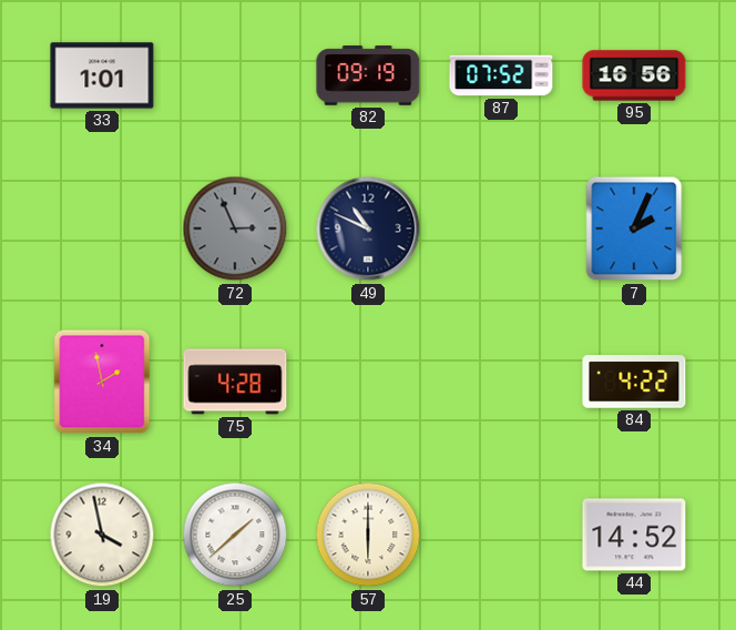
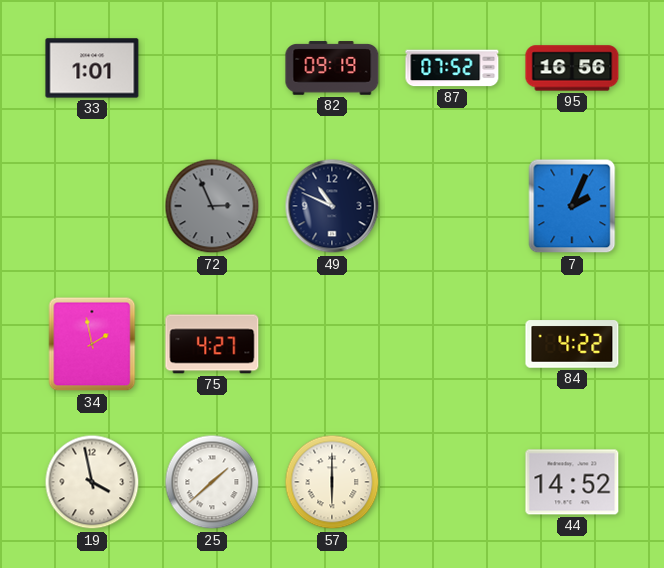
75: 4:28 -> 4:27 (212, 344)
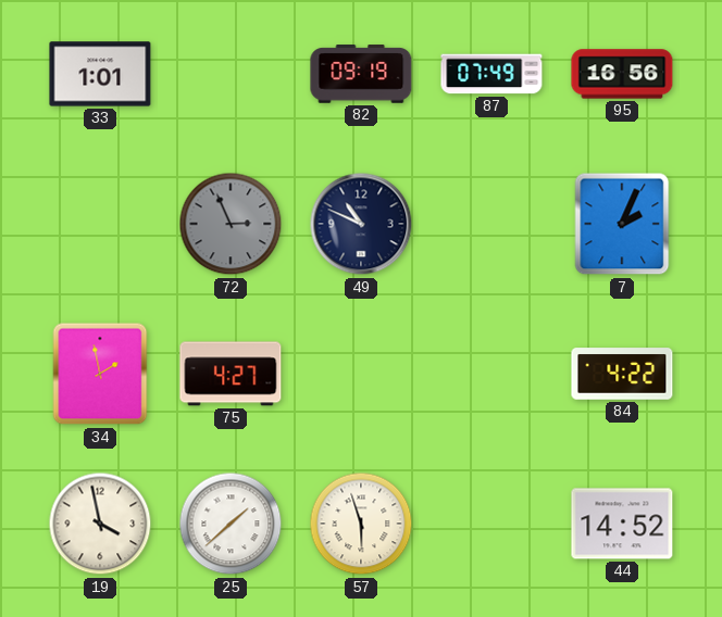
87: 07:52 -> 07:49 (491, 74)
57: 6:00 -> 5:57 (361, 524)
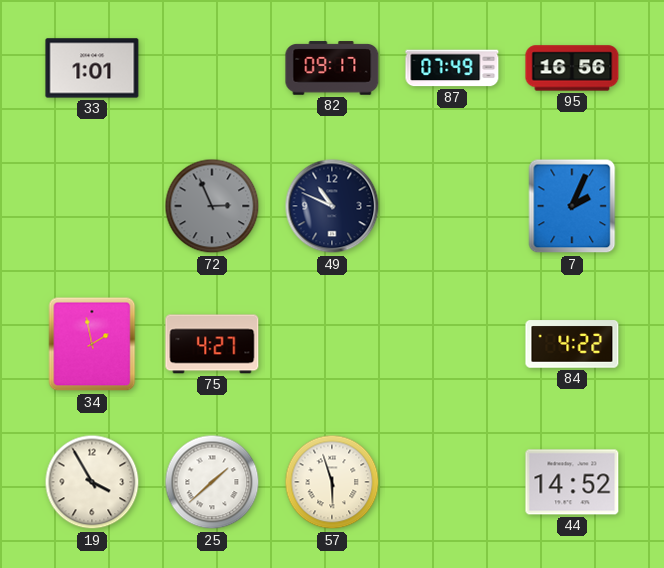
82: 09:19 -> 09:17 (332, 68)
19: 3:58 -> 3:55 (92, 482)
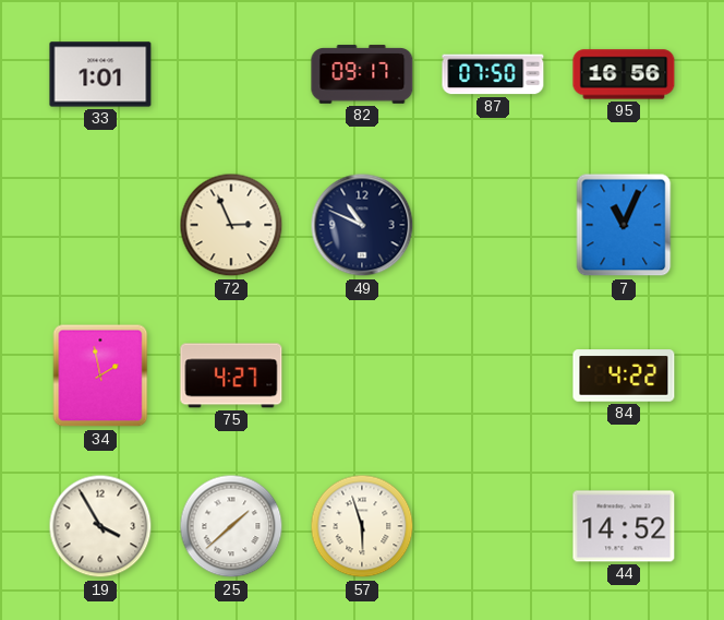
87: 07:49 -> 07:50 (493, 74)
72 dial: grey -> cream (231, 225)
7: 2:04 -> 11:04 (624, 225)
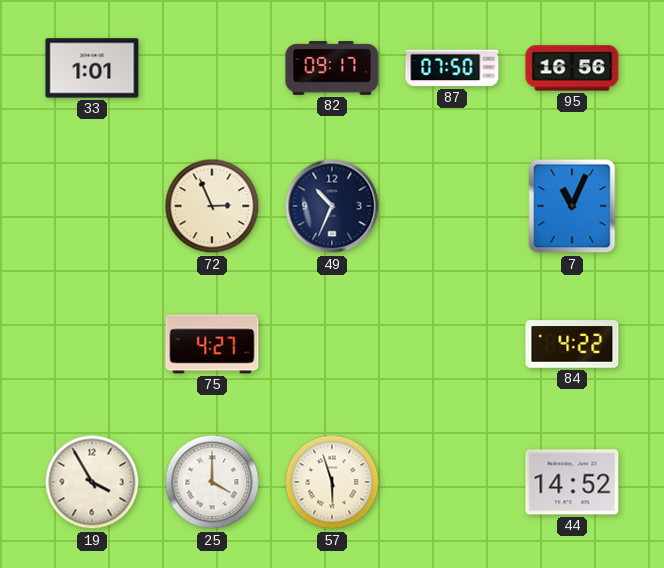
49: 10:49 -> 10:34 (332, 206)
34: 1:58 -> none (100, 375)
25: 1:38 -> 4:00 (212, 482)
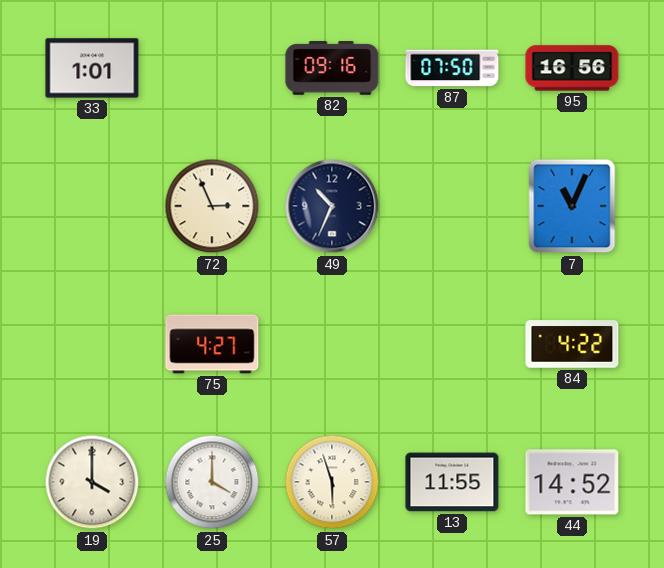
82: 09:17 -> 09:16 (332, 68)
19: 3:55 -> 4:00 (92, 482)
13: none -> 11:55 (452, 482)
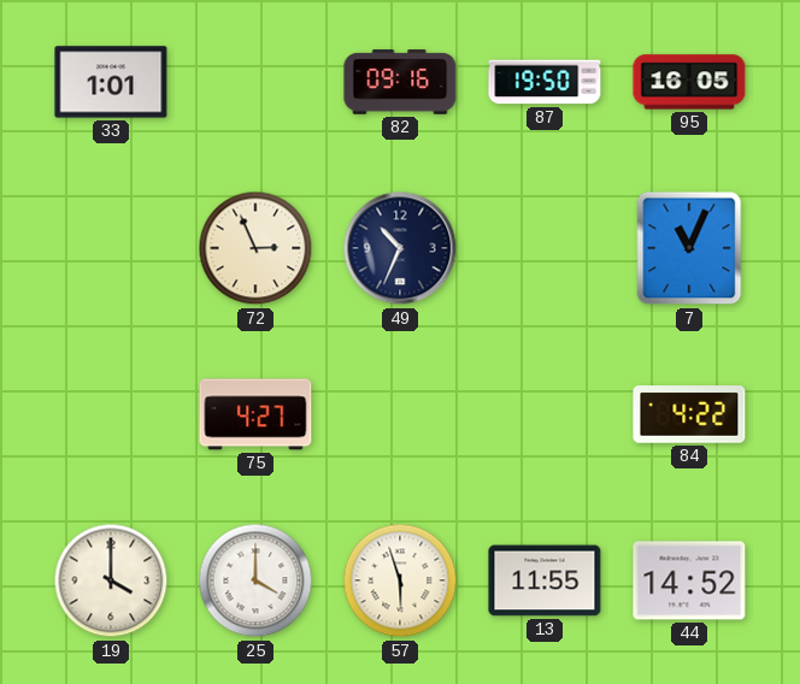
87: 07:50 -> 19:50 (545, 82)
95: 16:56 -> 16:05 (689, 82)
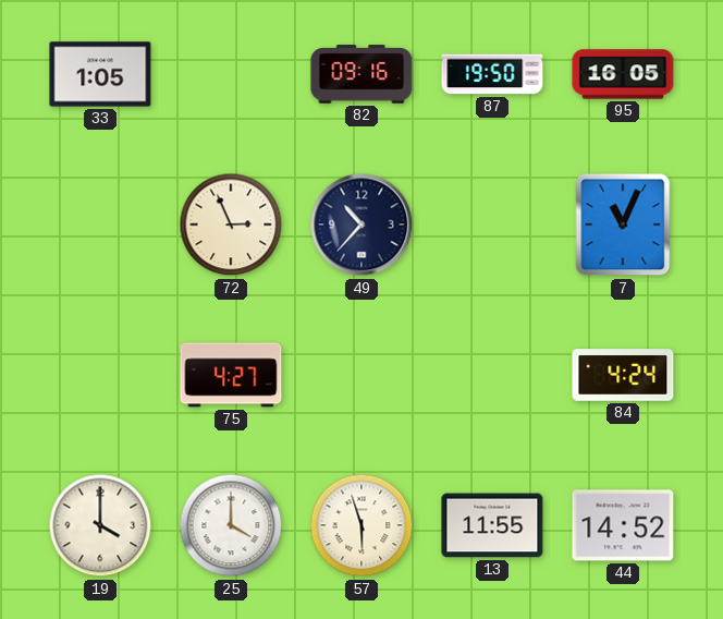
33: 1:01 -> 1:05 (100, 74)
49: 10:34 -> 10:37 (361, 224)
84: 4:22 -> 4:24 (623, 375)
